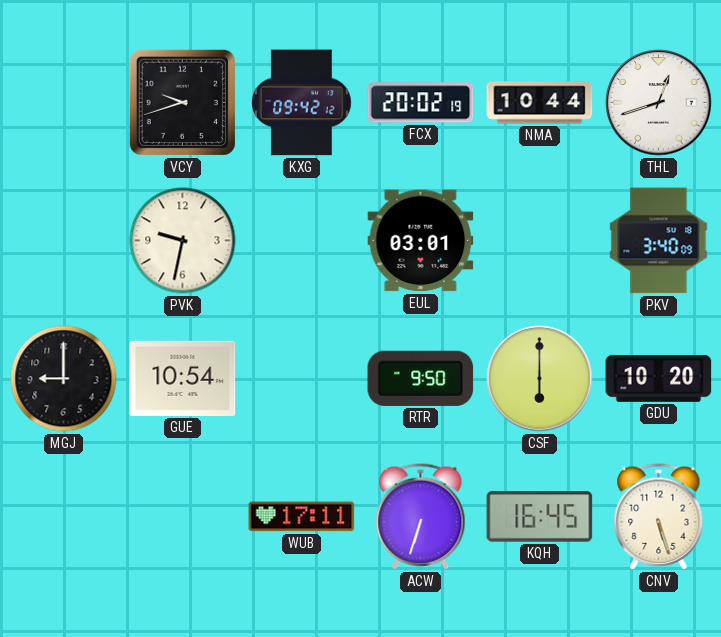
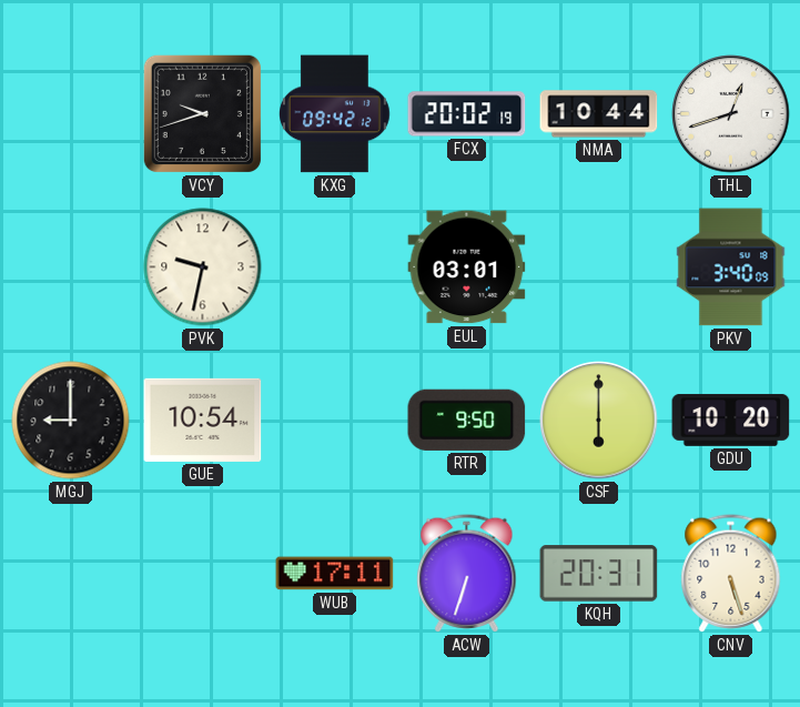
KQH: 16:45 -> 20:31 (599, 574)
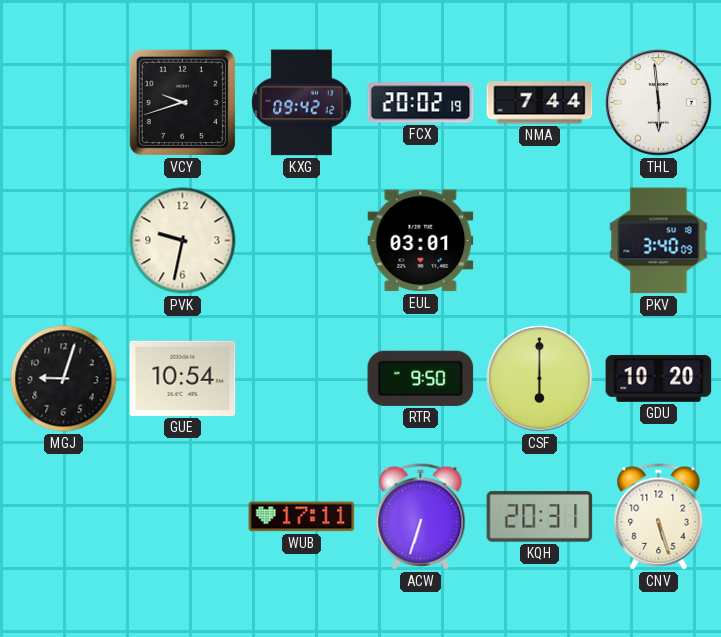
NMA: 10:44 -> 7:44 (540, 103)
THL: 12:42 -> 5:59 (659, 103)
MGJ: 9:00 -> 9:03 (64, 379)
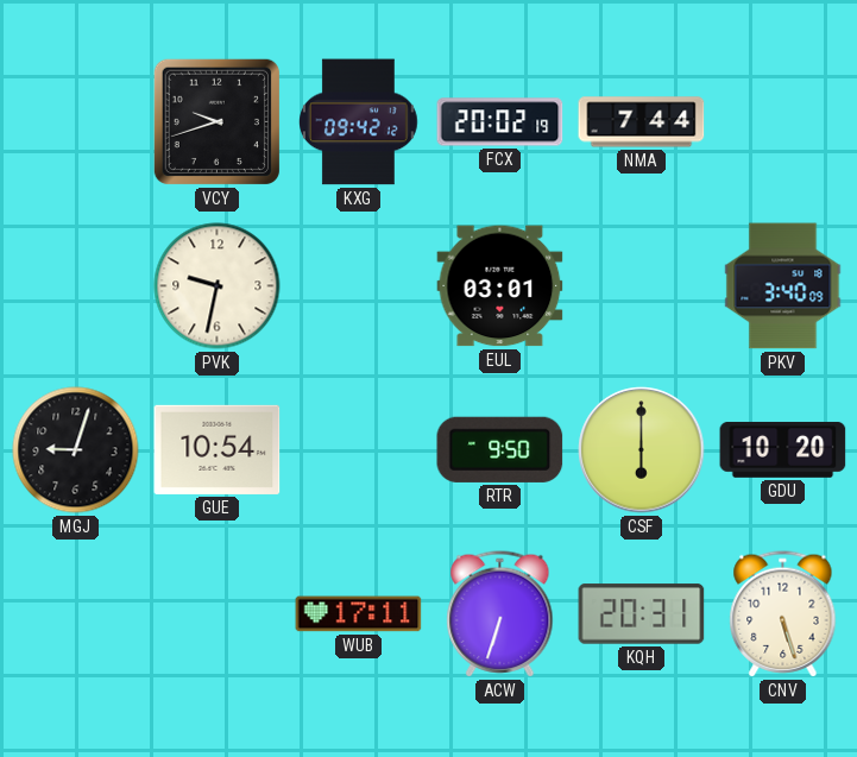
THL: 5:59 -> none (659, 103)
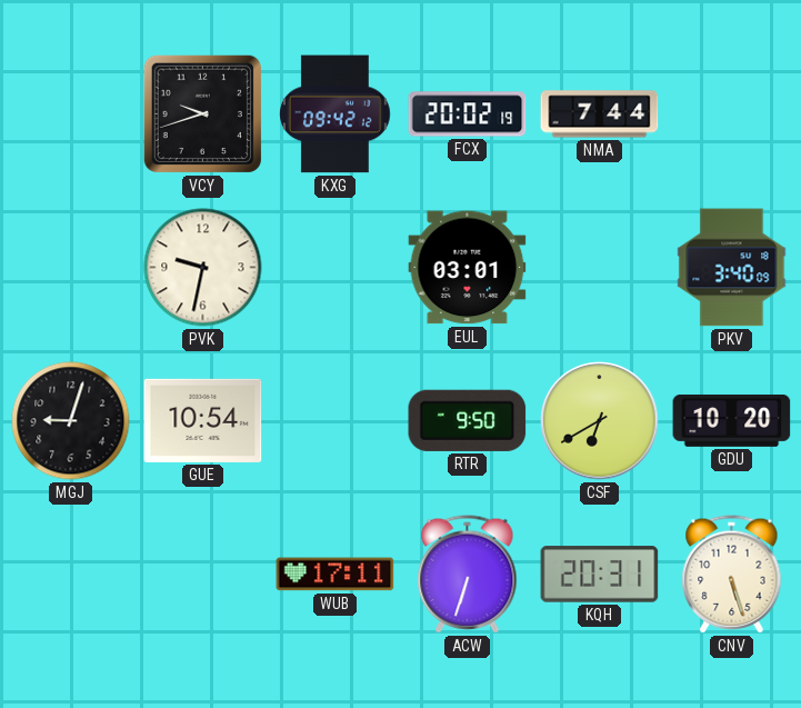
CSF: 6:00 -> 6:40 (600, 421)
